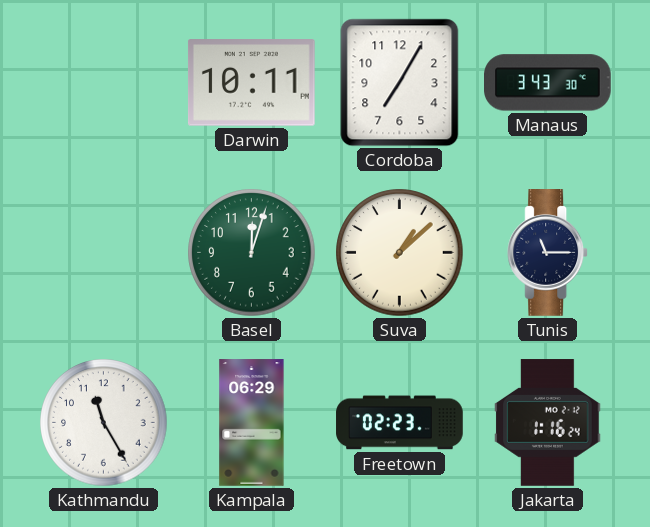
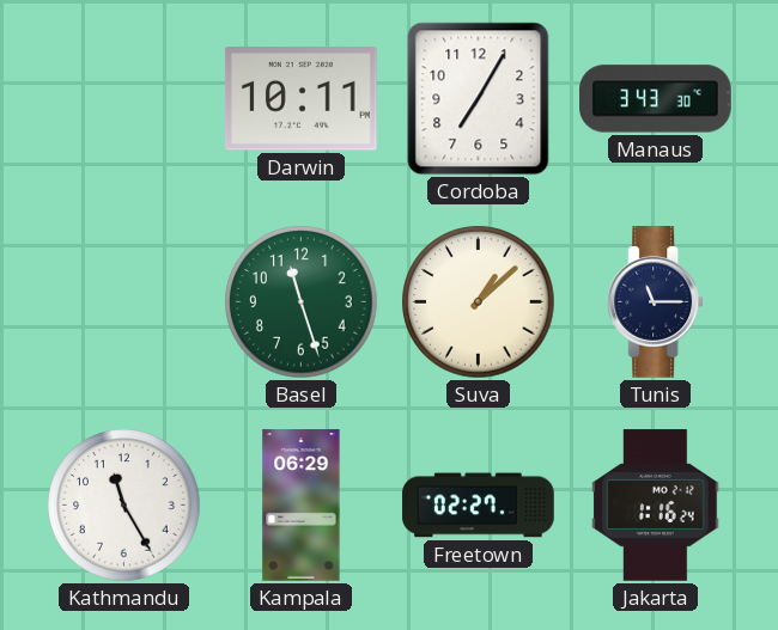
Basel: 12:03 -> 11:27 (302, 302)
Freetown: 02:23 -> 02:27 (479, 506)
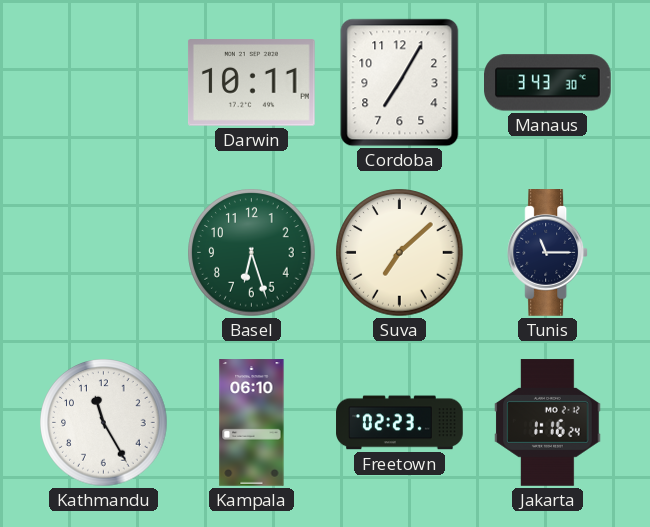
Basel: 11:27 -> 6:27 (252, 253)
Suva: 1:08 -> 7:08 (400, 253)
Kampala: 06:29 -> 06:10 (252, 423)
Freetown: 02:27 -> 02:23 (400, 423)
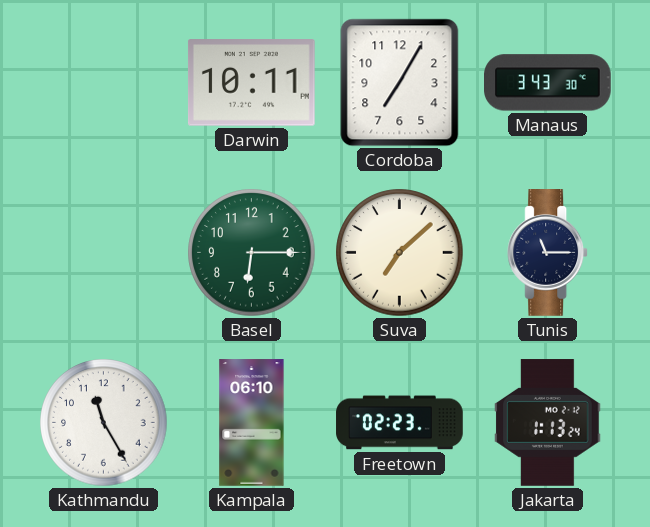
Basel: 6:27 -> 6:15 (252, 253)
Jakarta: 1:16 -> 1:13 (548, 423)
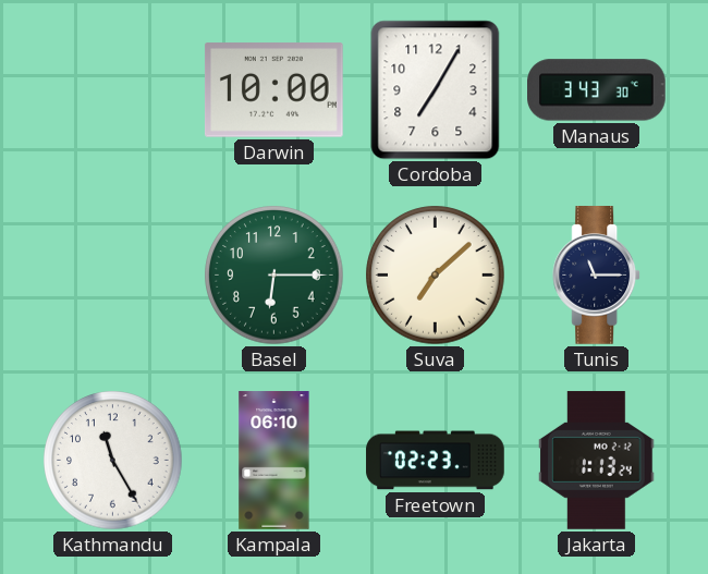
Darwin: 10:11 -> 10:00 (273, 90)
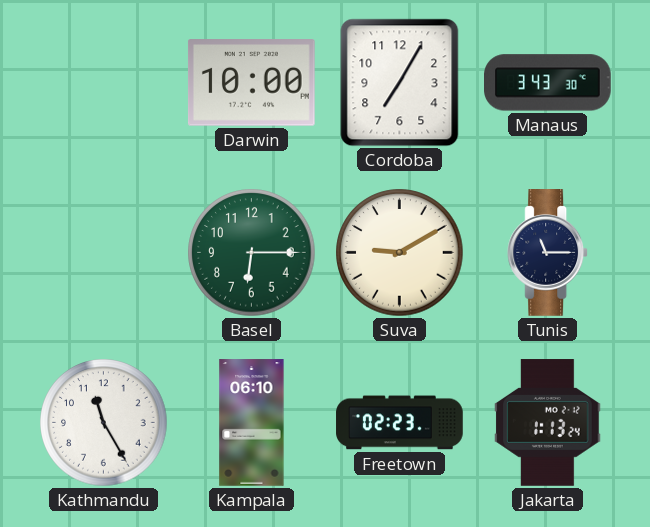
Suva: 7:08 -> 9:10 (400, 253)
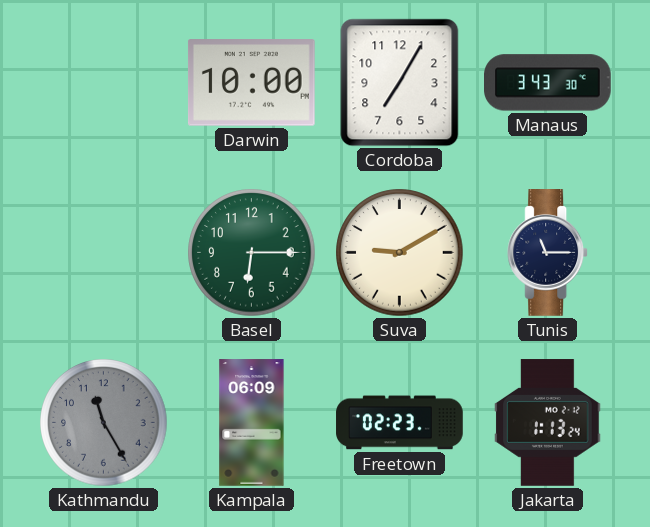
Kathmandu dial: white -> grey (104, 423)
Kampala: 06:10 -> 06:09 (252, 423)
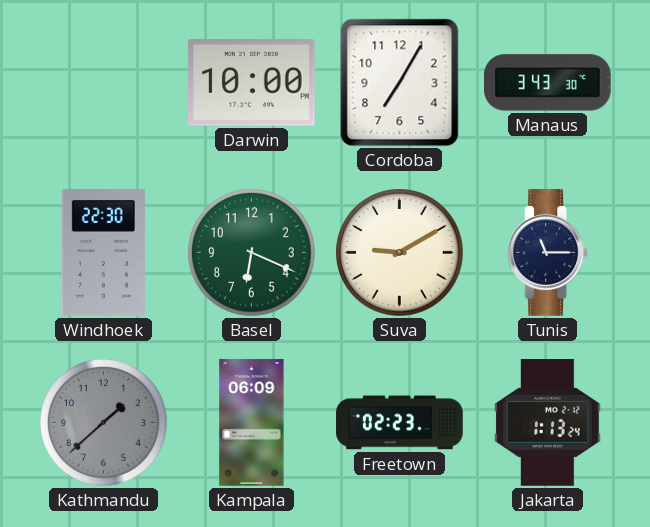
Windhoek: none -> 22:30 (103, 253)
Basel: 6:15 -> 6:19 (252, 253)
Kathmandu: 11:25 -> 1:38 (104, 423)
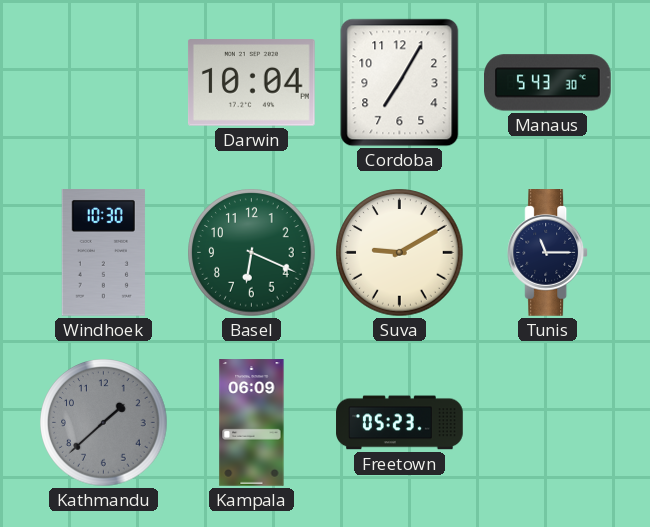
Darwin: 10:00 -> 10:04 (251, 83)
Manaus: 3:43 -> 5:43 (548, 83)
Windhoek: 22:30 -> 10:30 (103, 253)
Freetown: 02:23 -> 05:23 (400, 423)
Jakarta: 1:13 -> none (548, 423)
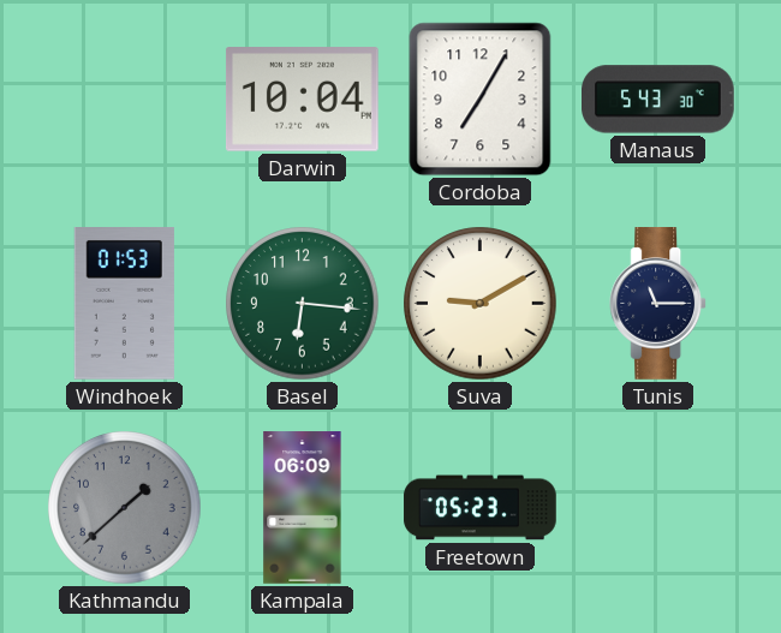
Windhoek: 10:30 -> 01:53 (124, 304)
Basel: 6:19 -> 6:16 (303, 304)
